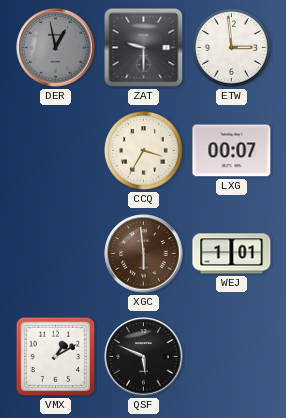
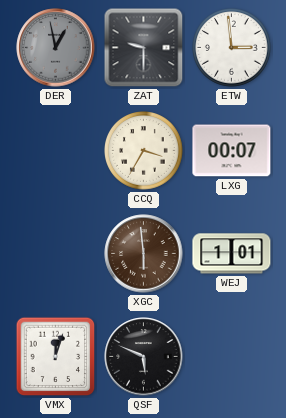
VMX: 1:10 -> 12:03 (56, 357)
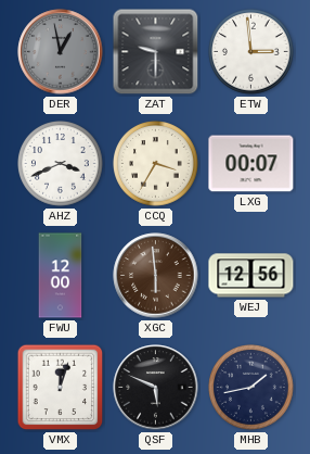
AHZ: none -> 3:41 (61, 164)
FWU: none -> 12:00 (61, 276)
WEJ: 1:01 -> 12:56 (251, 276)
MHB: none -> 1:43 (251, 388)
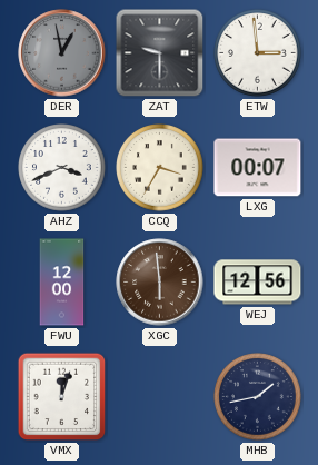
QSF: 5:49 -> none (156, 388)
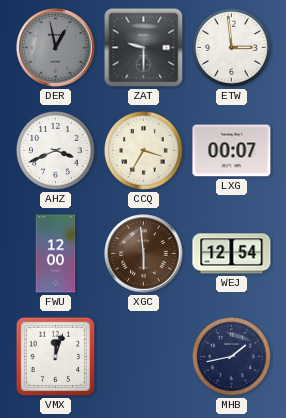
WEJ: 12:56 -> 12:54 (232, 254)
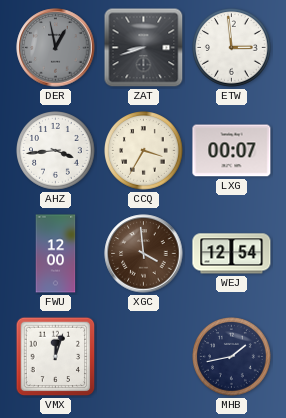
ZAT: 9:30 -> 8:42 (144, 48)
AHZ: 3:41 -> 3:44 (56, 151)
XGC: 5:59 -> 3:59 (144, 254)
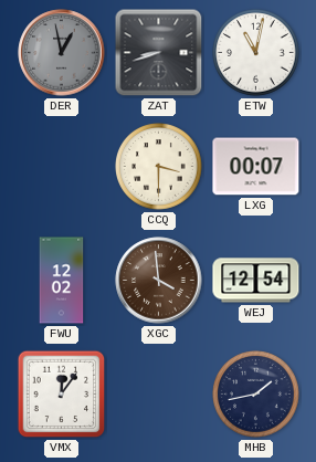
ETW: 2:59 -> 11:02 (256, 53)
AHZ: 3:44 -> none (56, 151)
CCQ: 3:35 -> 3:30 (159, 167)
FWU: 12:00 -> 12:02 (62, 281)
VMX: 12:03 -> 12:06 (62, 395)
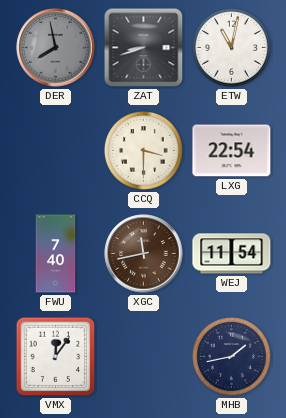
DER: 12:58 -> 7:58 (56, 48)
LXG: 00:07 -> 22:54 (232, 151)
FWU: 12:02 -> 7:40 (56, 254)
XGC: 3:59 -> 11:43 (144, 254)
WEJ: 12:54 -> 11:54 (232, 254)
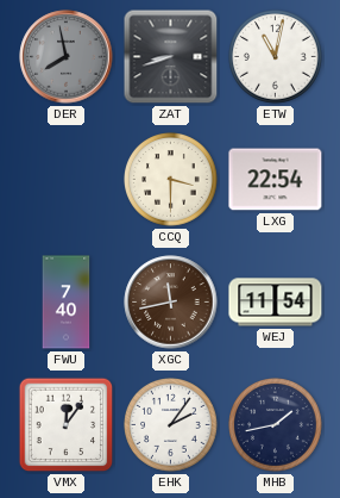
EHK: none -> 2:06 (171, 425)
